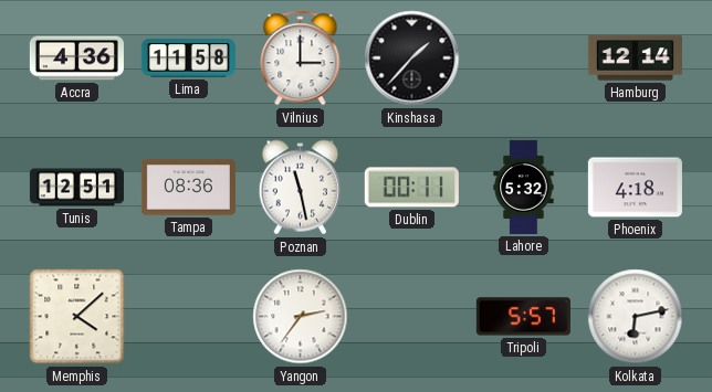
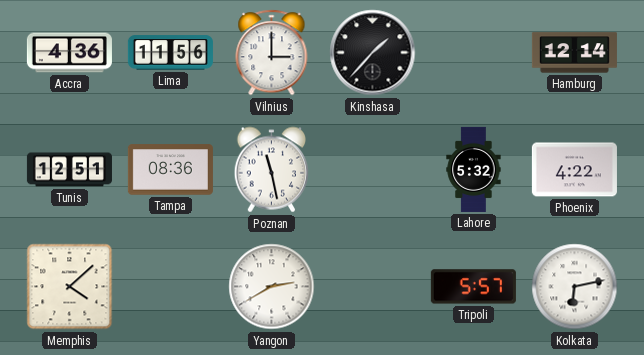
Lima: 11:58 -> 11:56 (170, 53)
Dublin: 00:11 -> none (411, 188)
Phoenix: 4:18 -> 4:22 (574, 170)
Yangon: 2:36 -> 2:40 (272, 287)
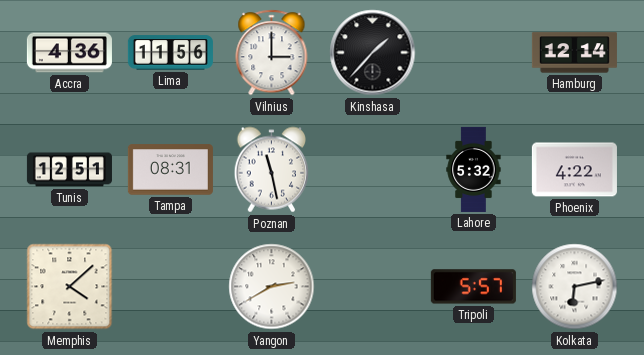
Tampa: 08:36 -> 08:31 (170, 170)
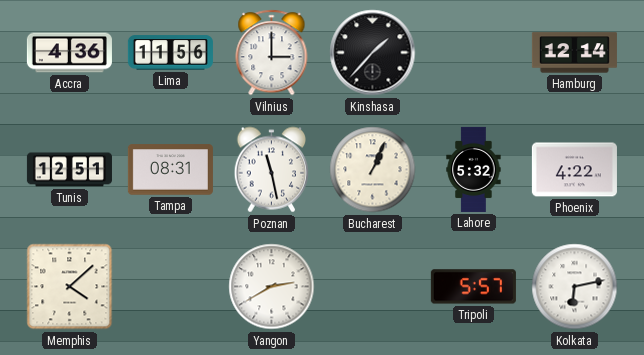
Bucharest: none -> 1:04 (373, 170)
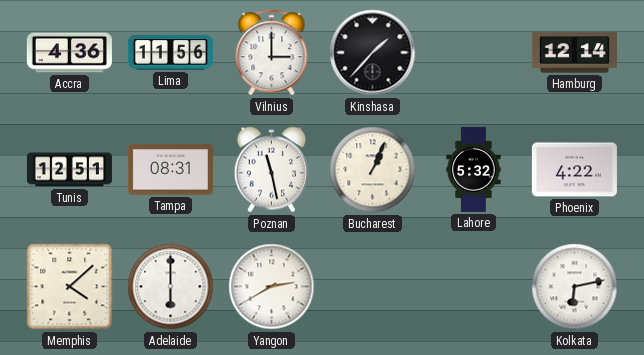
Adelaide: none -> 6:00 (171, 287)
Tripoli: 5:57 -> none (473, 287)
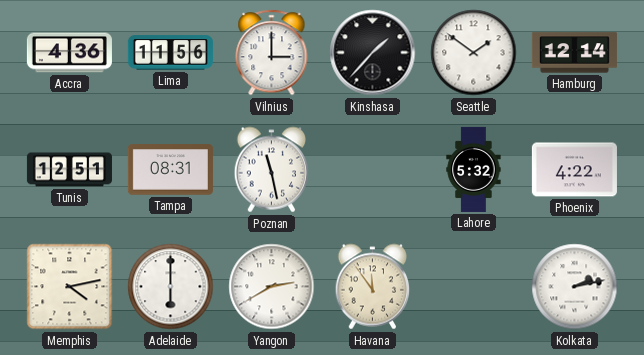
Seattle: none -> 1:51 (474, 53)
Bucharest: 1:04 -> none (373, 170)
Memphis: 4:08 -> 4:13 (70, 287)
Havana: none -> 11:54 (373, 287)
Kolkata: 6:13 -> 2:13 (575, 287)
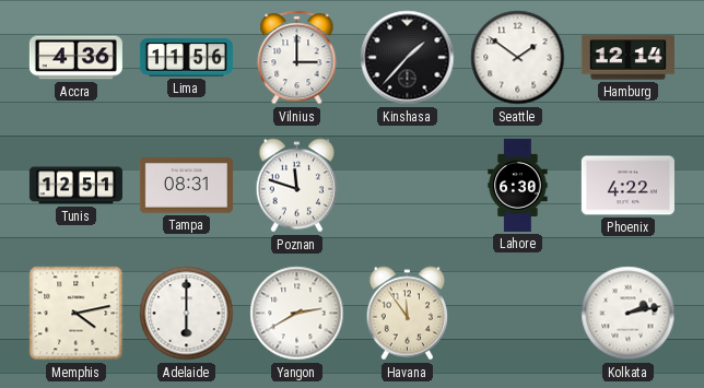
Poznan: 11:28 -> 11:48 (297, 186)
Lahore: 5:32 -> 6:30 (518, 185)
